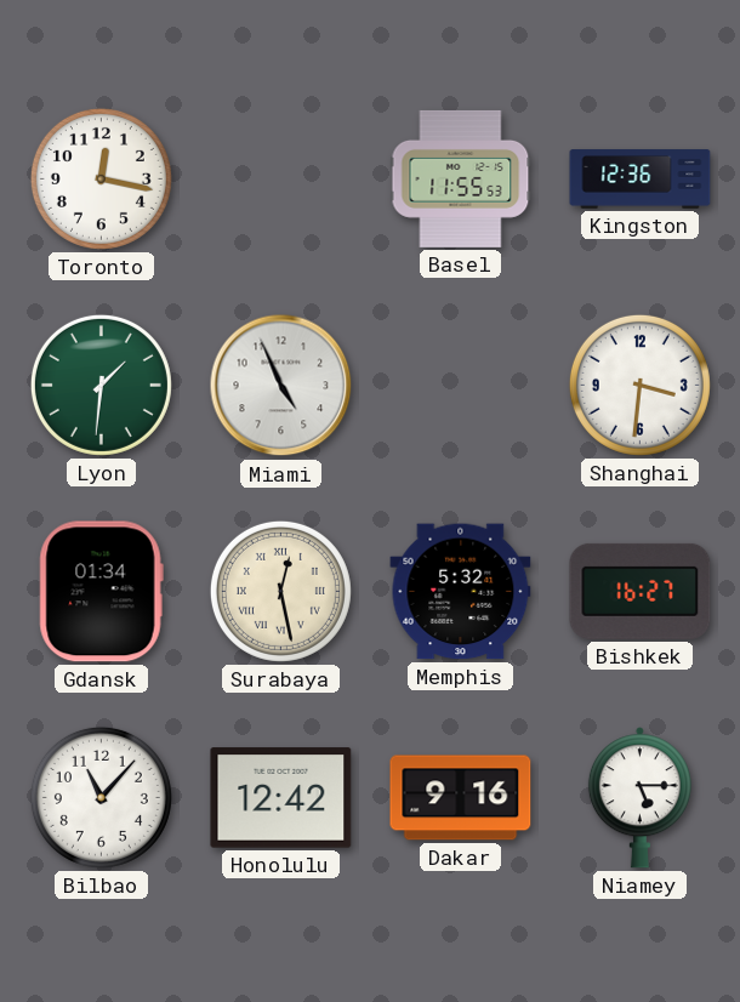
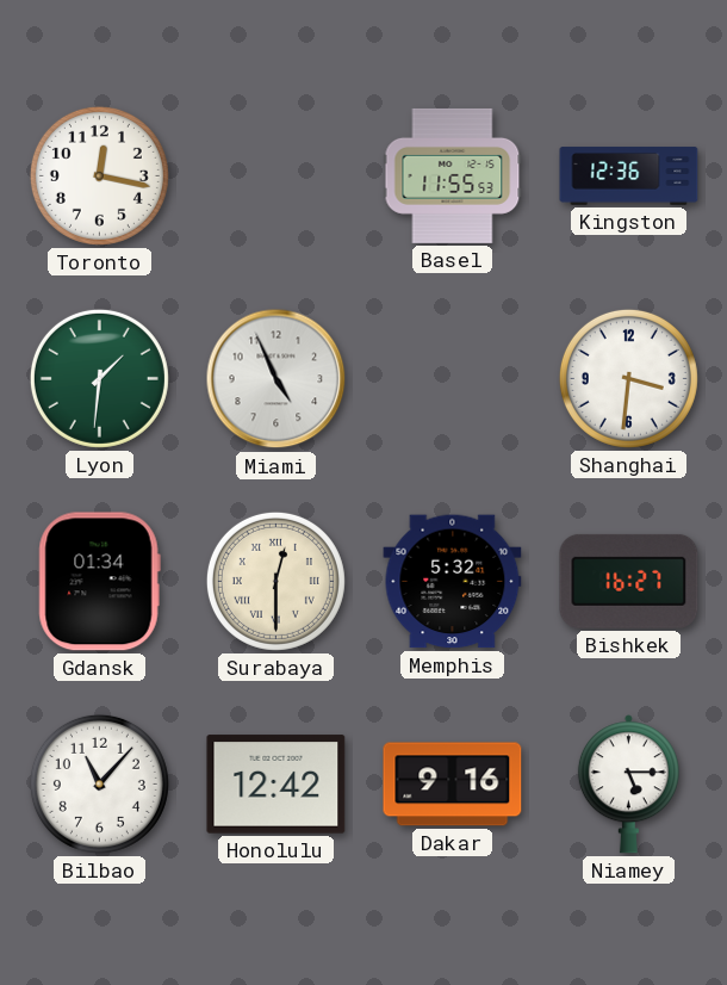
Surabaya: 12:28 -> 12:30 (275, 581)
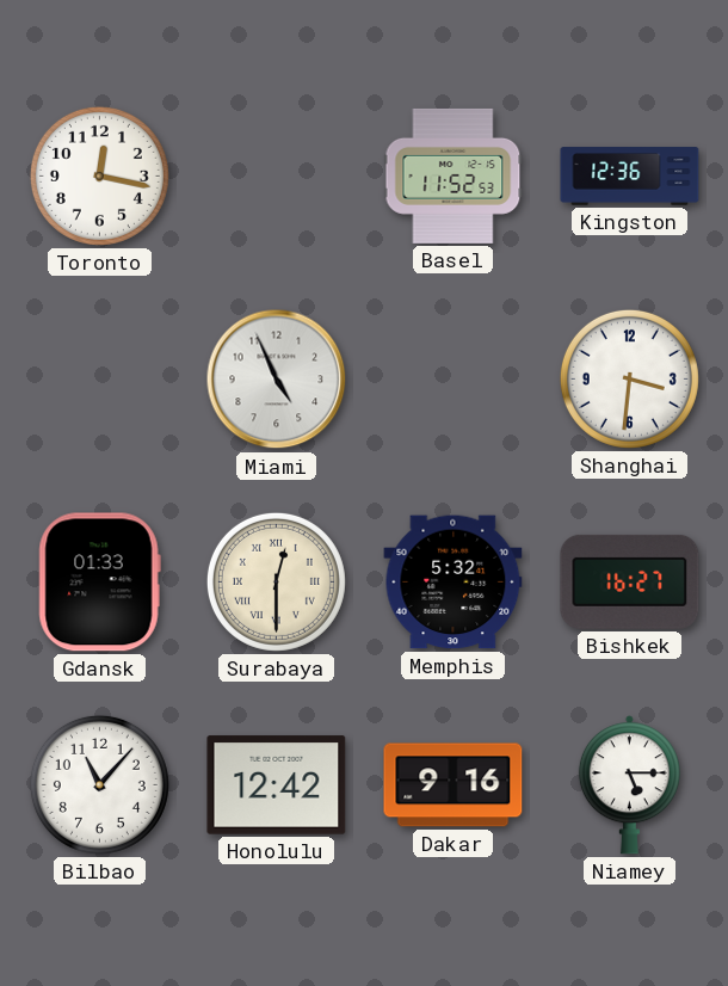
Basel: 11:55 -> 11:52 (454, 175)
Lyon: 1:31 -> none (99, 378)
Gdansk: 01:34 -> 01:33 (99, 583)
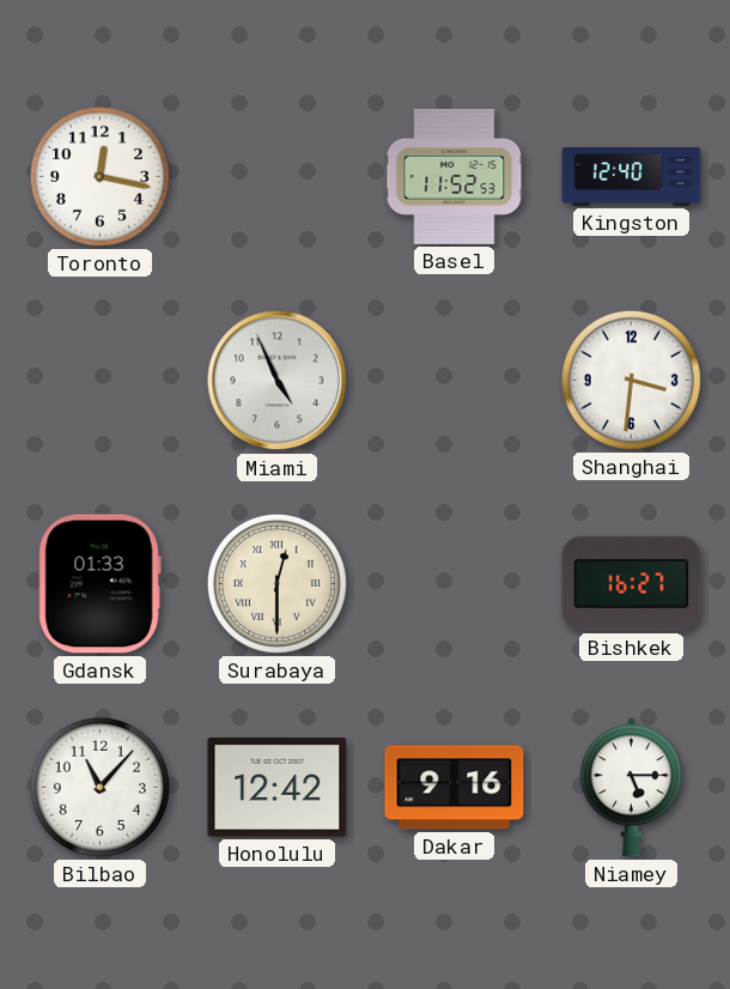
Kingston: 12:36 -> 12:40 (632, 177)
Memphis: 5:32 -> none (454, 583)
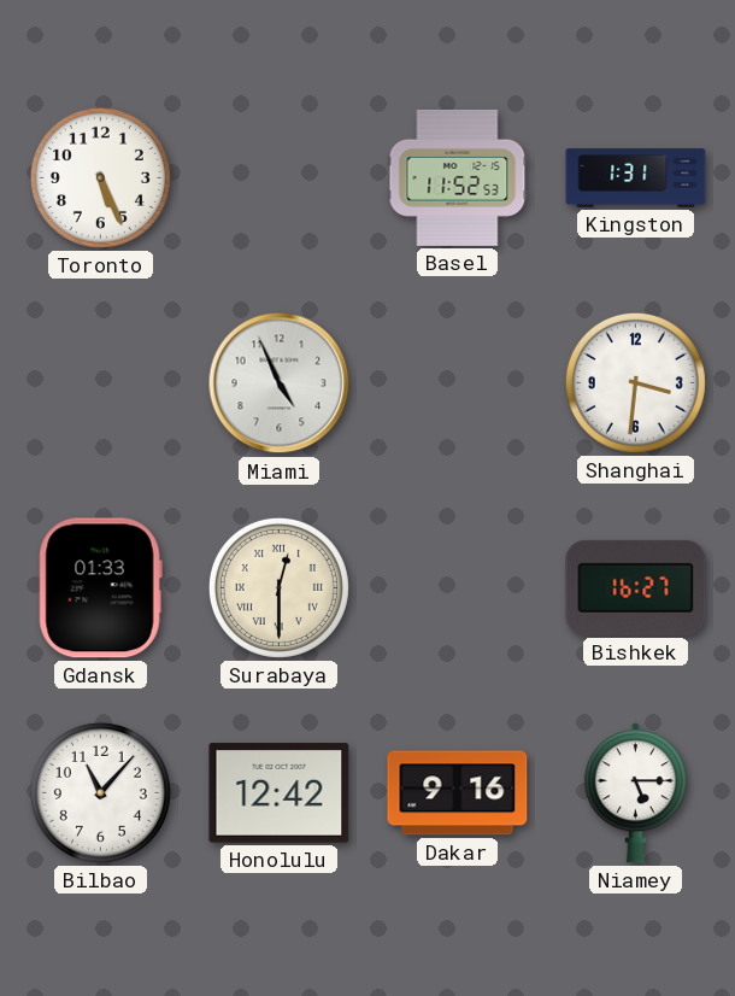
Toronto: 12:17 -> 5:26 (100, 177)
Kingston: 12:40 -> 1:31 (636, 178)
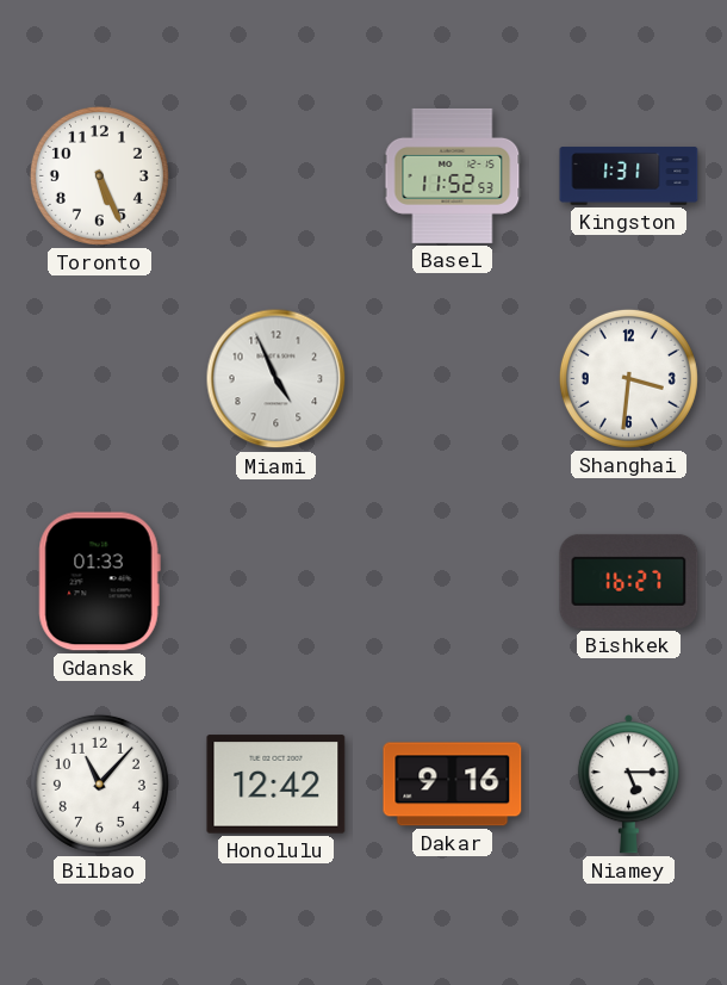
Surabaya: 12:30 -> none (278, 587)
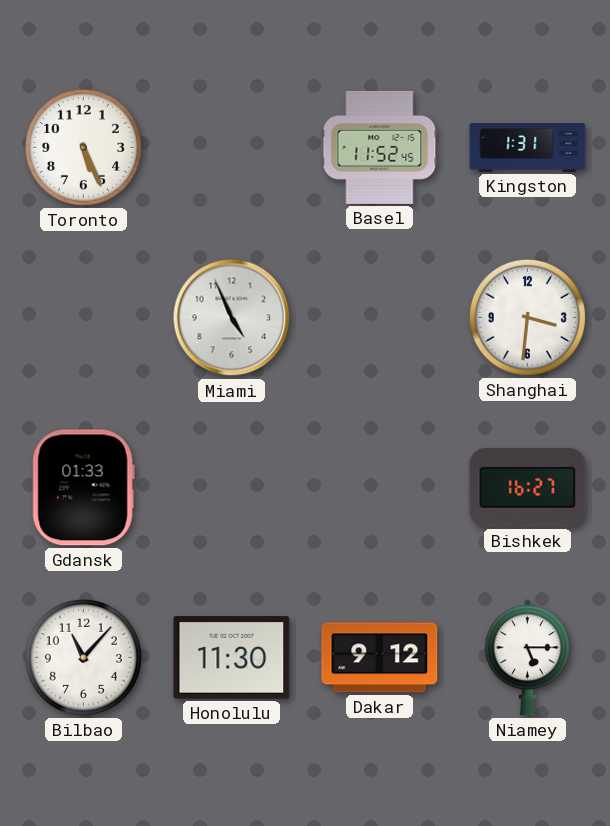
Basel: 11:52:53 -> 11:52:45 (380, 147)
Honolulu: 12:42 -> 11:30 (232, 658)
Dakar: 9:16 -> 9:12 (380, 658)
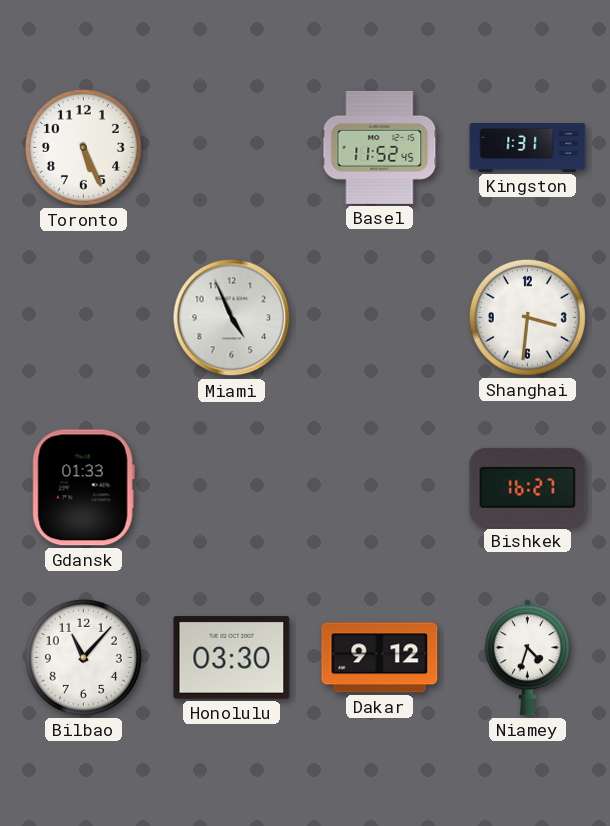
Honolulu: 11:30 -> 03:30 (232, 658)
Niamey: 5:15 -> 4:33 (527, 658)
